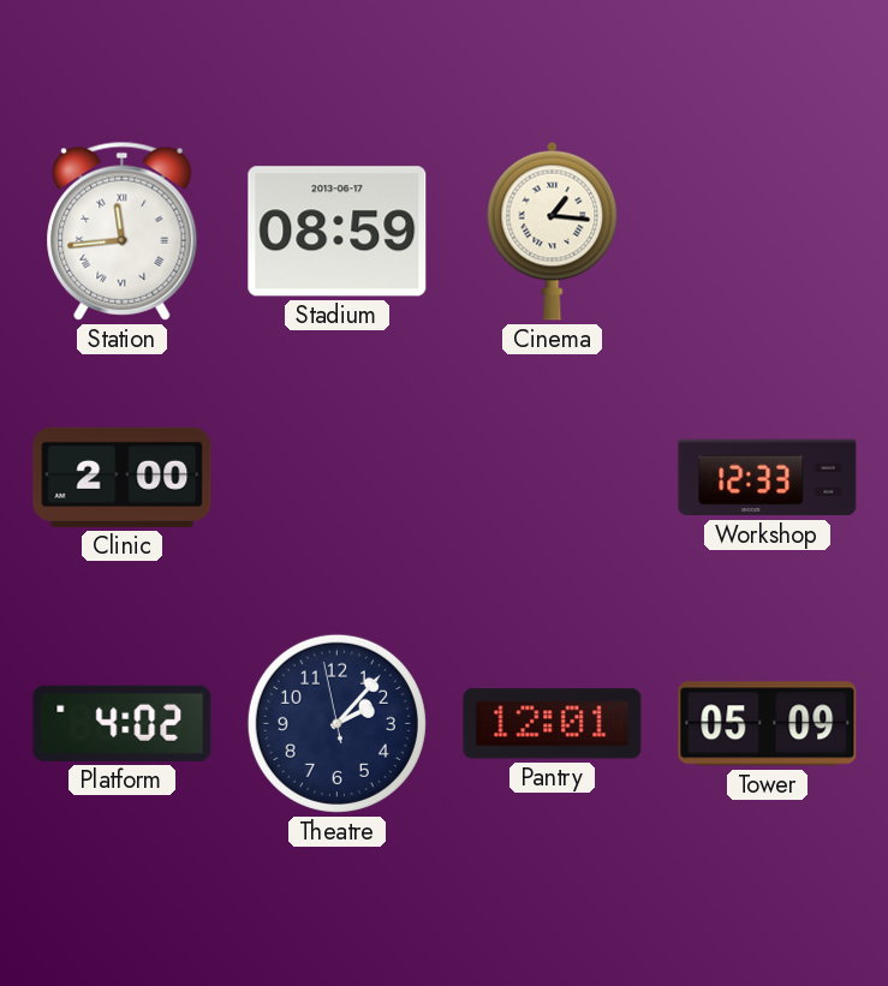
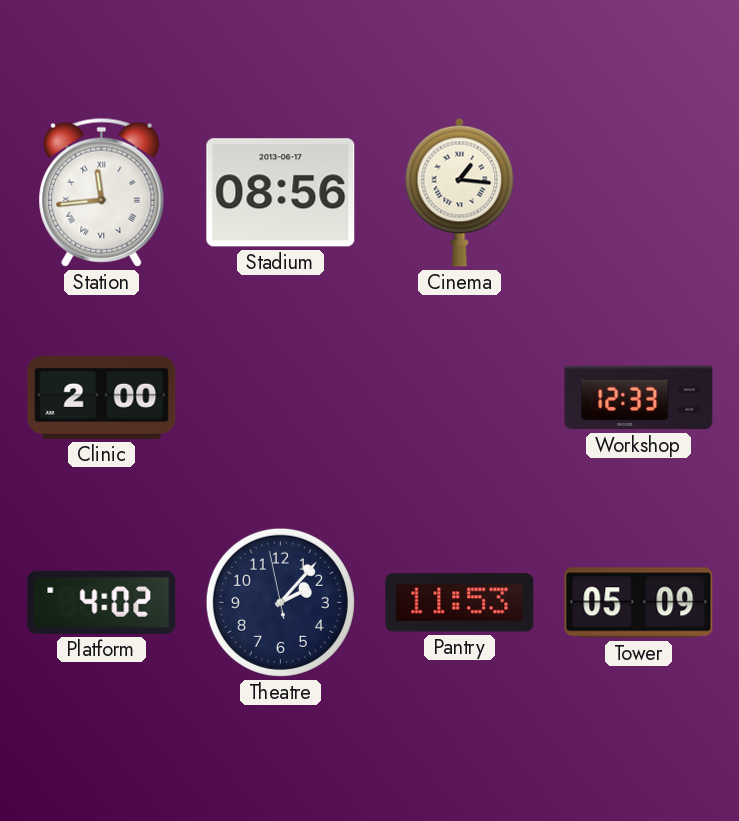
Stadium: 08:59 -> 08:56 (281, 193)
Pantry: 12:01 -> 11:53 (460, 603)
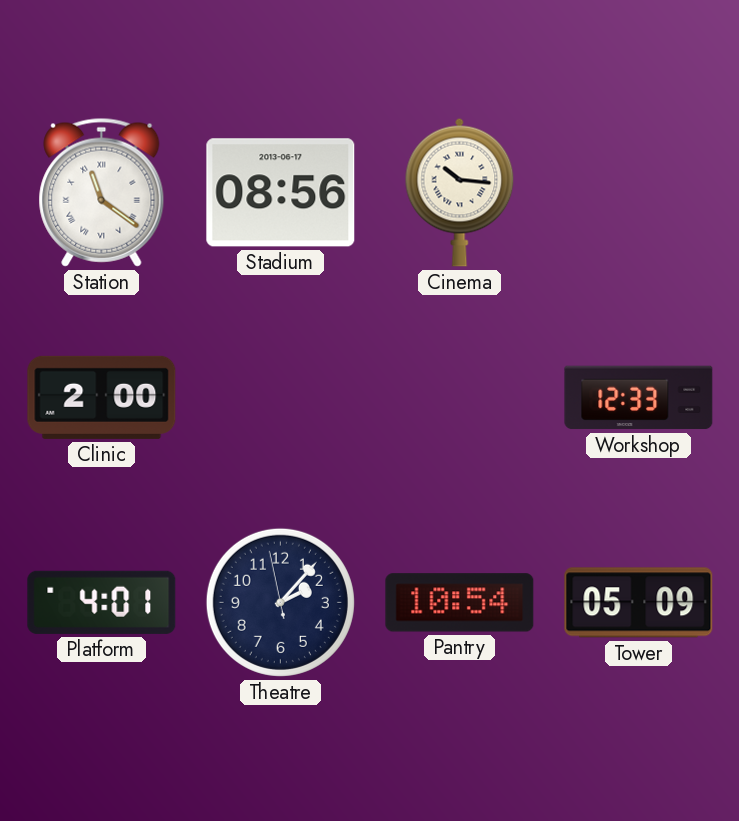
Station: 11:44 -> 11:21 (102, 192)
Cinema: 1:16 -> 10:16 (460, 192)
Platform: 4:02 -> 4:01 (102, 602)
Pantry: 11:53 -> 10:54 (460, 603)
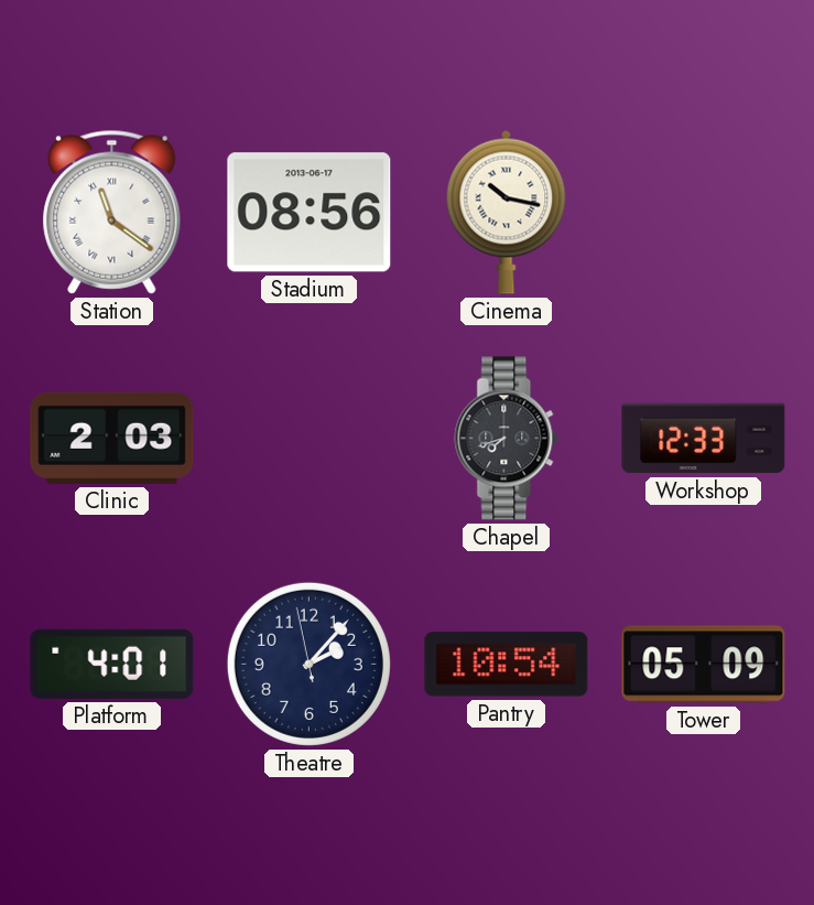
Cinema: 10:16 -> 10:17 (507, 212)
Clinic: 2:00 -> 2:03 (112, 438)
Chapel: none -> 7:42 (507, 439)
